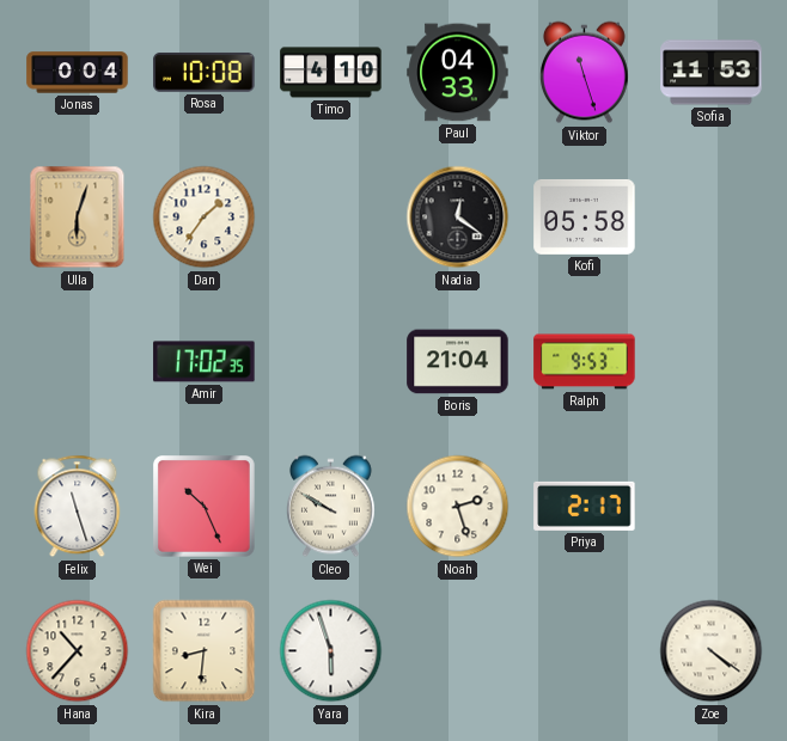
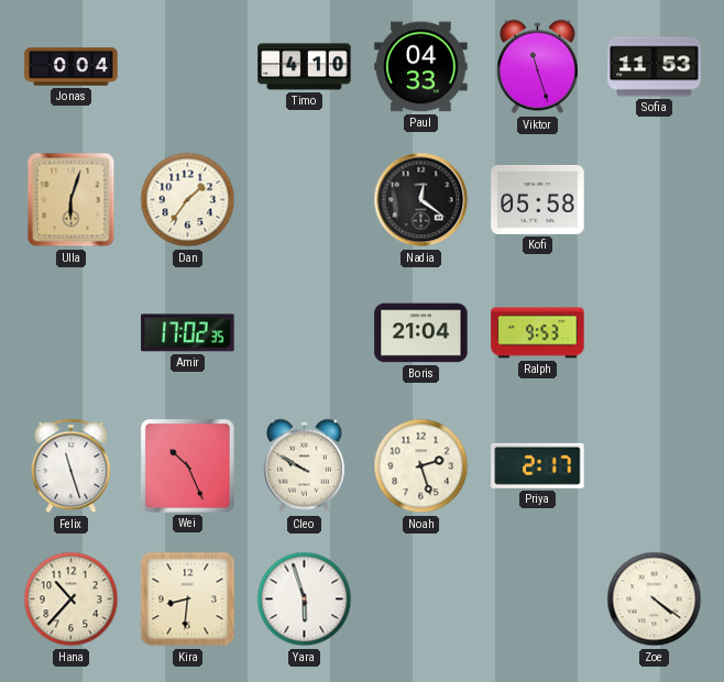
Rosa: 10:08 -> none (205, 73)
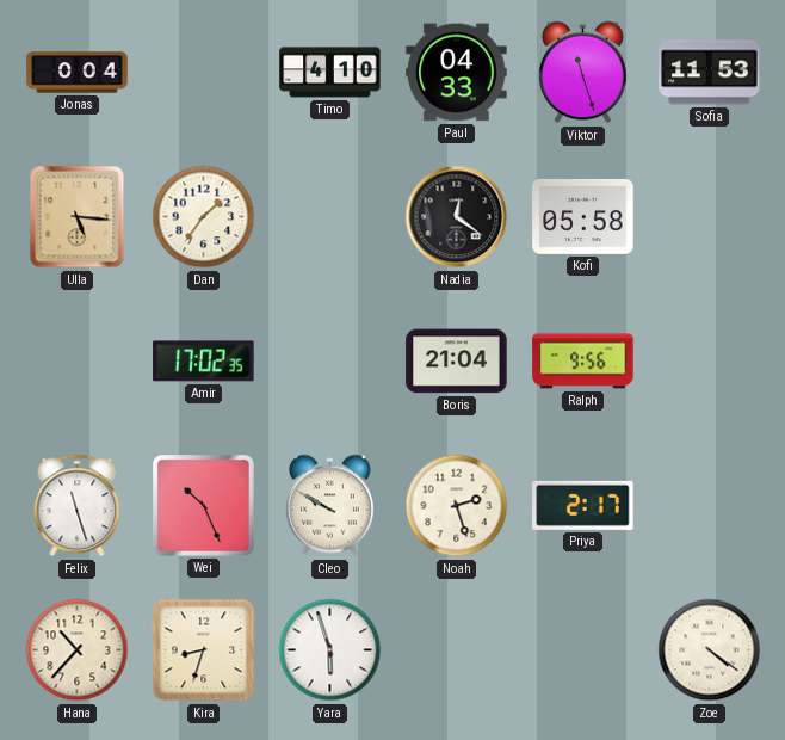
Ulla: 6:03 -> 5:16 (78, 217)
Ralph: 9:53 -> 9:56 (583, 362)
Kira: 8:31 -> 8:33 (204, 650)
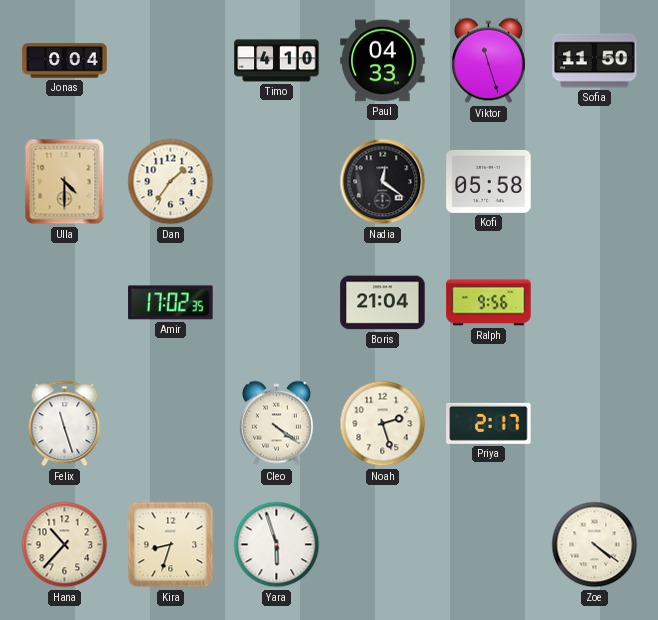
Sofia: 11:53 -> 11:50 (595, 61)
Ulla: 5:16 -> 4:30 (65, 182)
Wei: 10:26 -> none (204, 506)
Cleo: 9:50 -> 4:21 (277, 424)
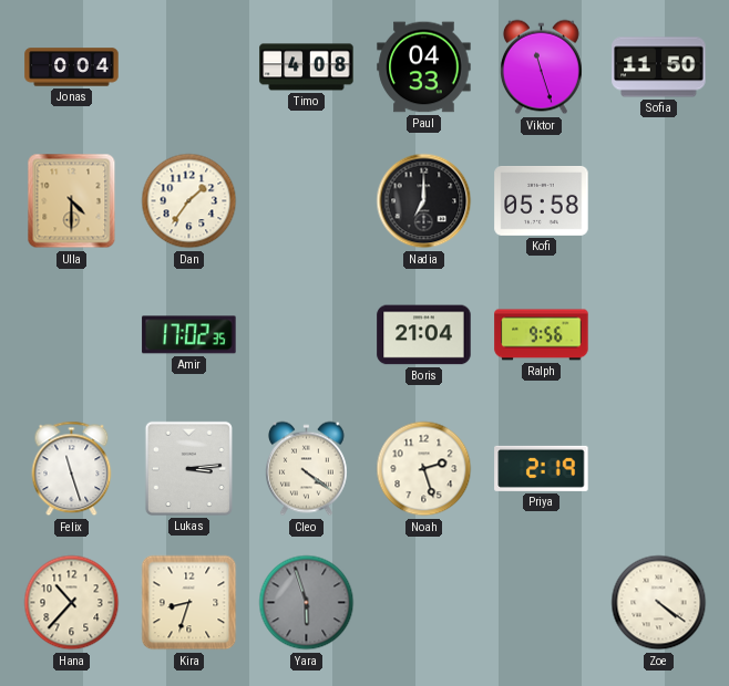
Timo: 4:10 -> 4:08 (307, 67)
Nadia: 12:21 -> 7:00 (424, 201)
Lukas: none -> 3:14 (188, 468)
Priya: 2:17 -> 2:19 (542, 468)
Yara dial: white -> grey (307, 603)
